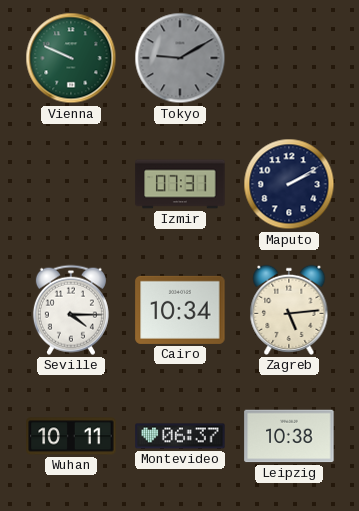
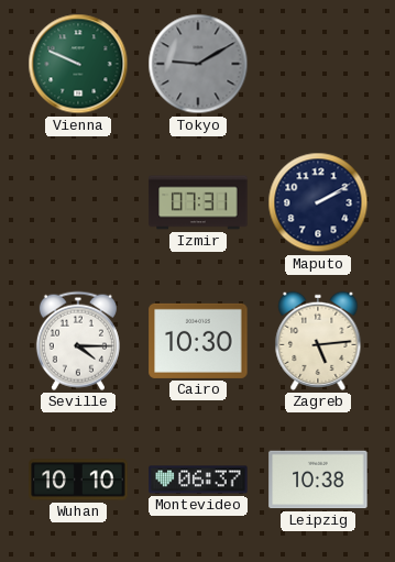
Cairo: 10:34 -> 10:30 (198, 341)
Wuhan: 10:11 -> 10:10 (78, 480)
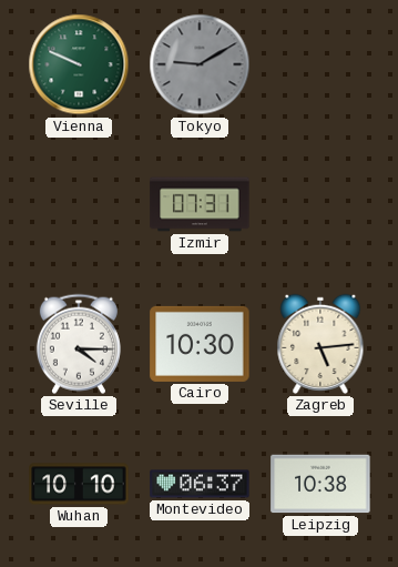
Maputo: 2:10 -> none (318, 202)
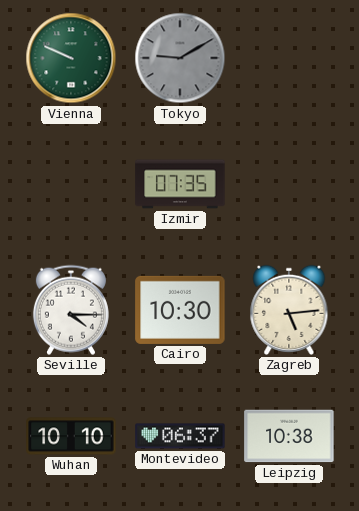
Izmir: 07:31 -> 07:35 (180, 184)
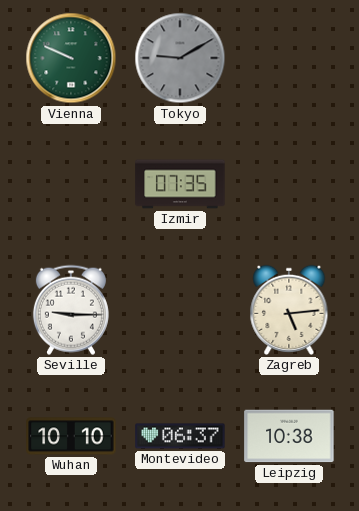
Seville: 4:15 -> 9:15 (71, 310)
Cairo: 10:30 -> none (180, 310)
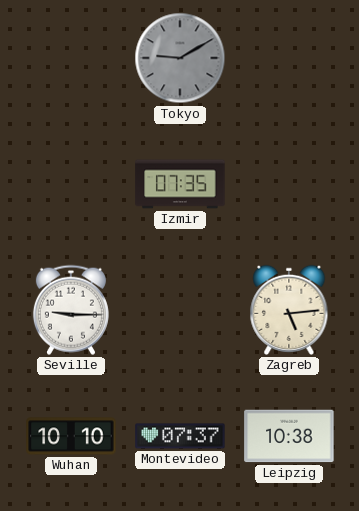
Vienna: 9:49 -> none (71, 58)
Montevideo: 06:37 -> 07:37 (180, 436)
